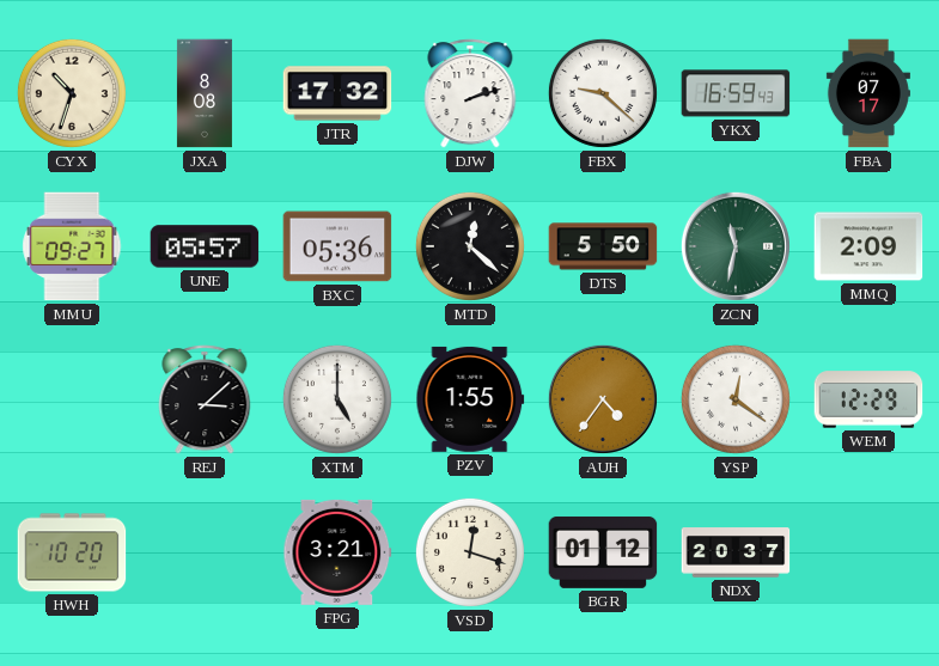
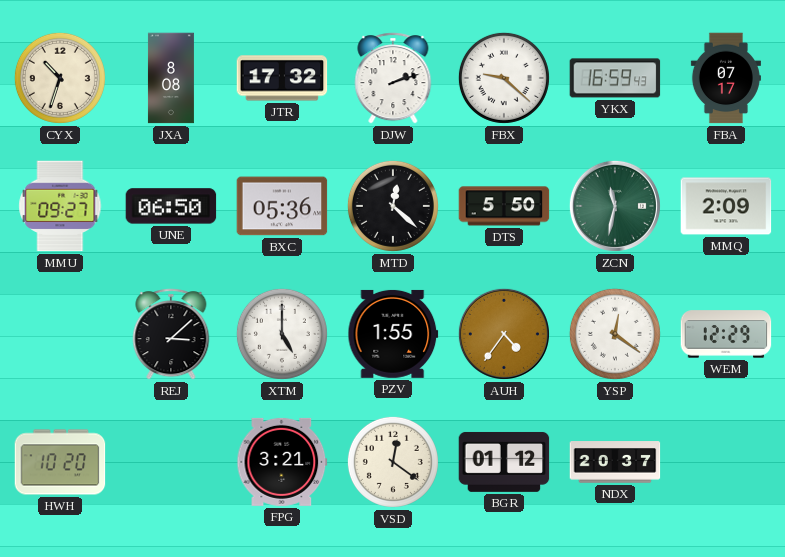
UNE: 05:57 -> 06:50 (171, 206)
VSD: 12:18 -> 12:21 (393, 462)
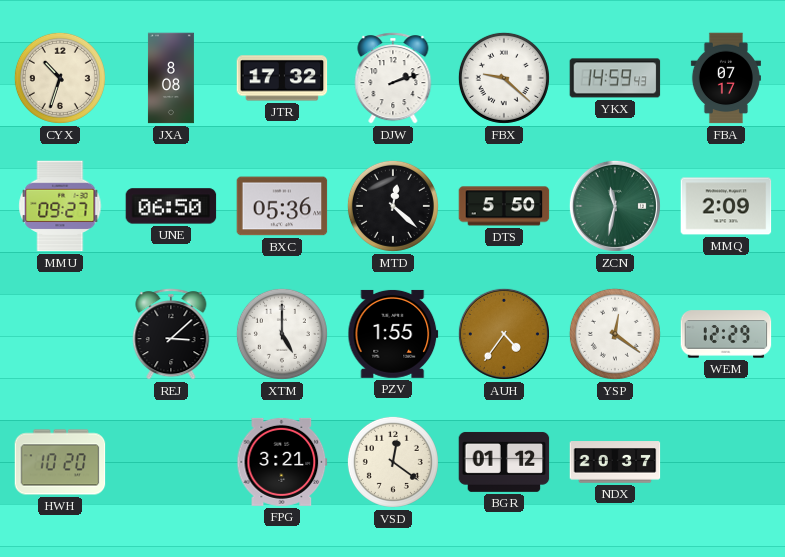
YKX: 16:59 -> 14:59 (615, 78)
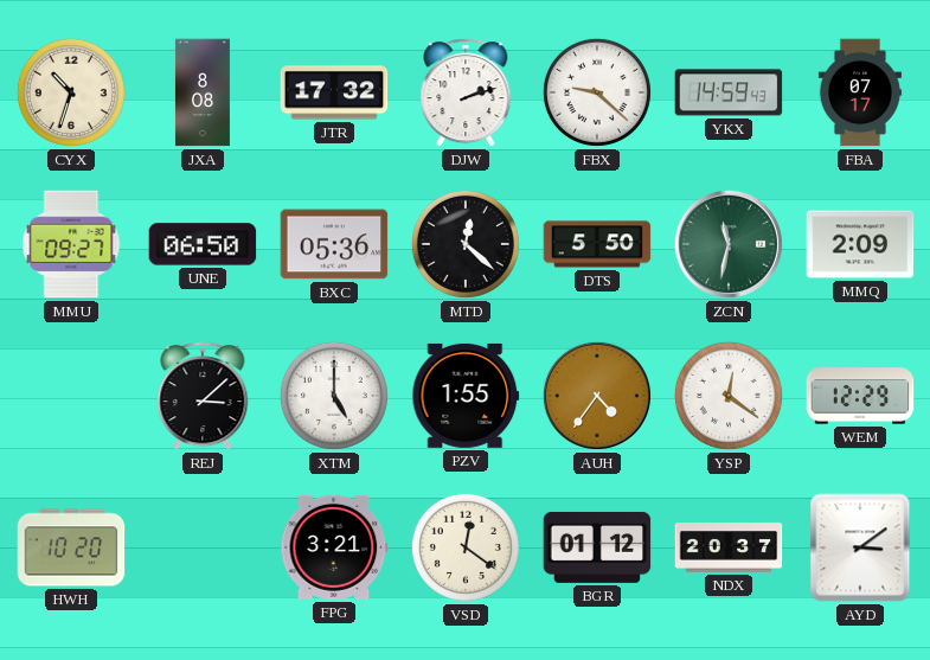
AYD: none -> 3:09 (860, 547)
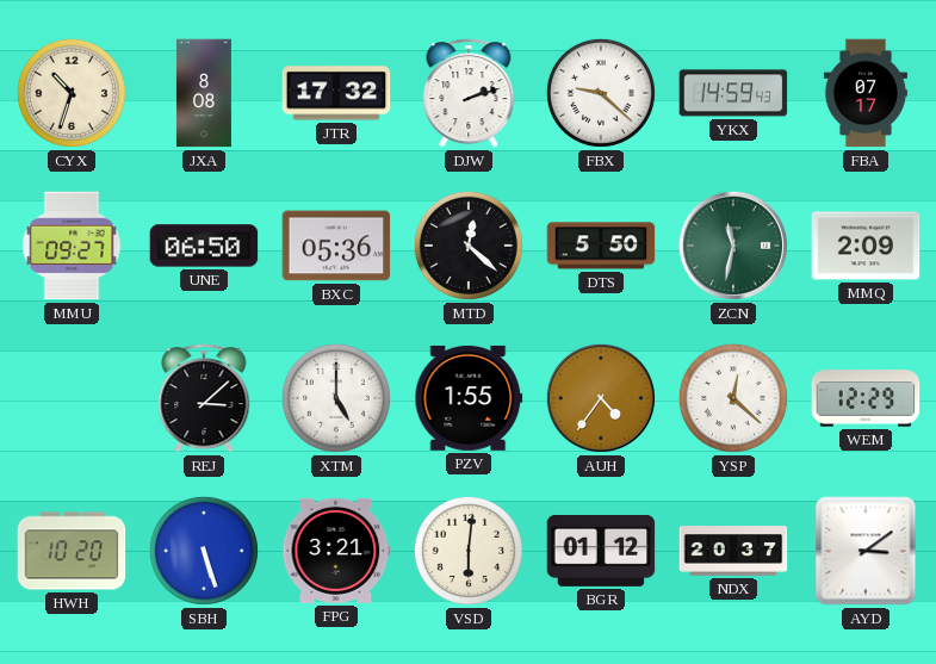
YSP: 12:21 -> 12:22 (733, 398)
SBH: none -> 5:27 (204, 551)
VSD: 12:21 -> 6:01 (469, 551)
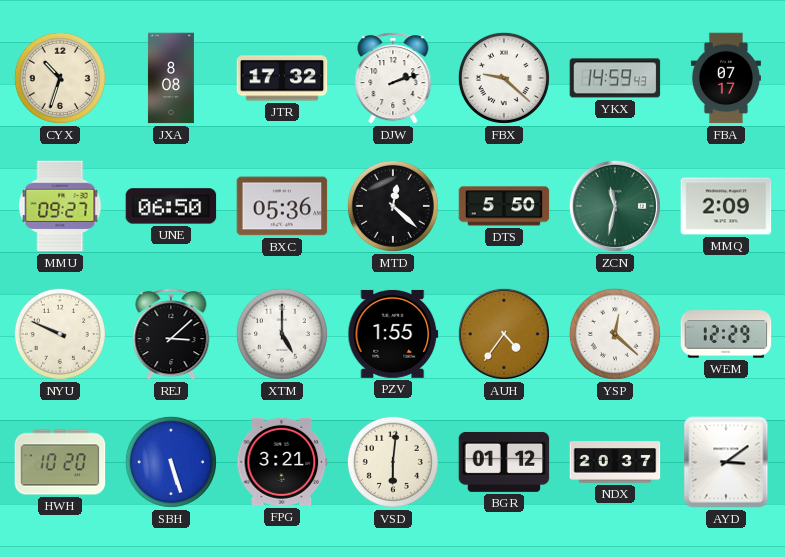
NYU: none -> 9:49 (60, 334)
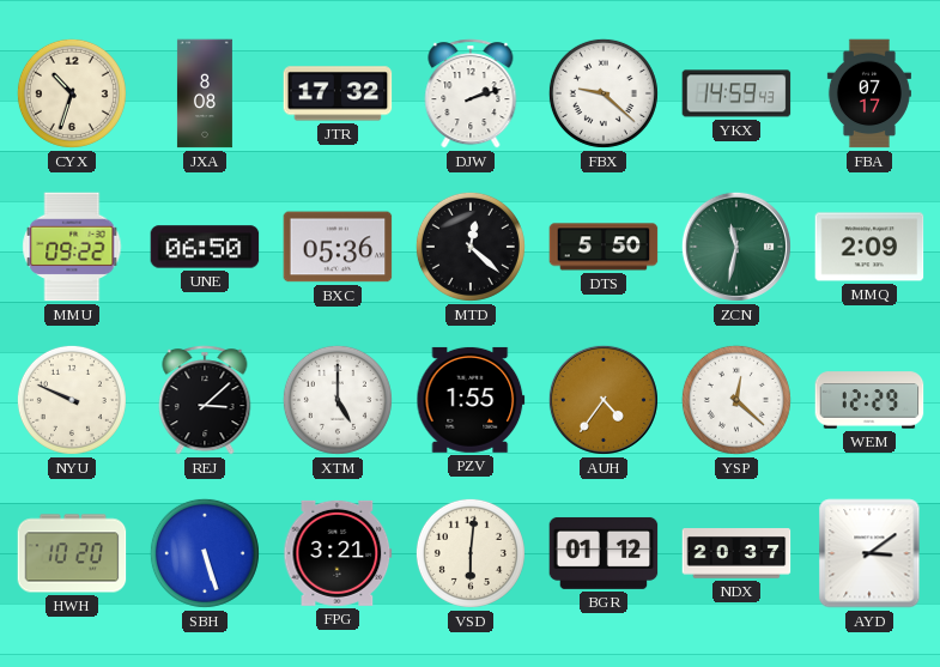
MMU: 09:27 -> 09:22 (72, 247)
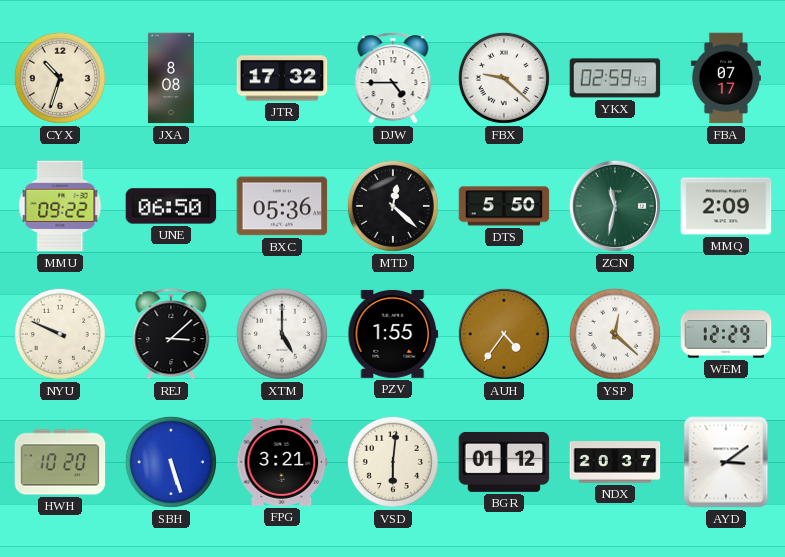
DJW: 2:12 -> 4:45 (393, 78)
YKX: 14:59 -> 02:59 (615, 78)
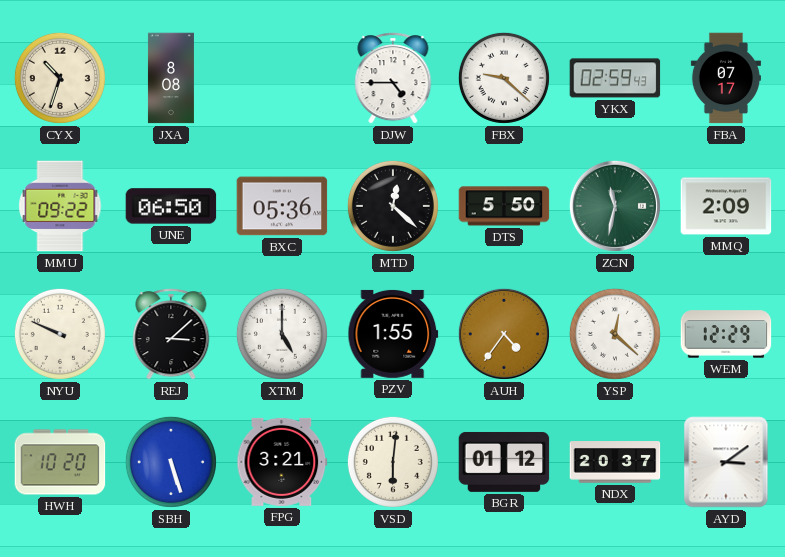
JTR: 17:32 -> none (282, 78)
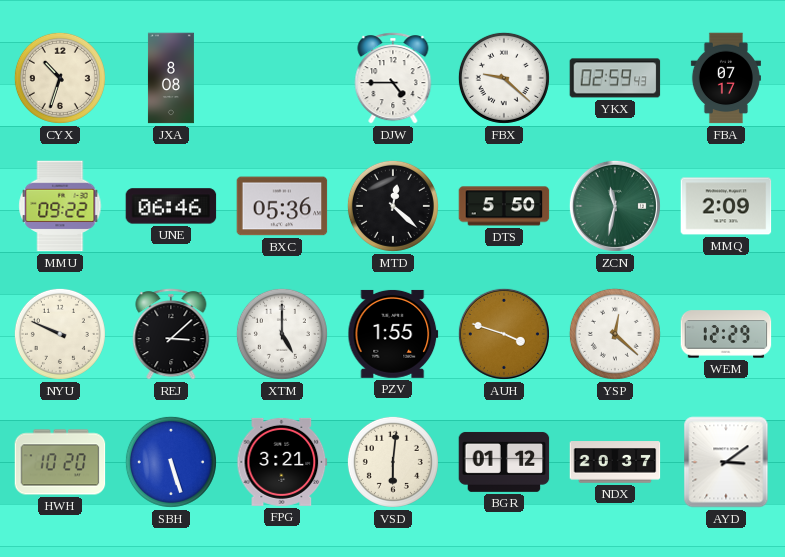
UNE: 06:50 -> 06:46 (171, 206)
AUH: 4:36 -> 3:48 (504, 334)
